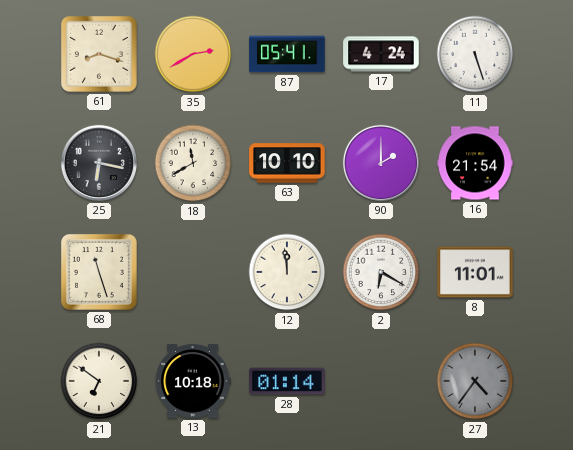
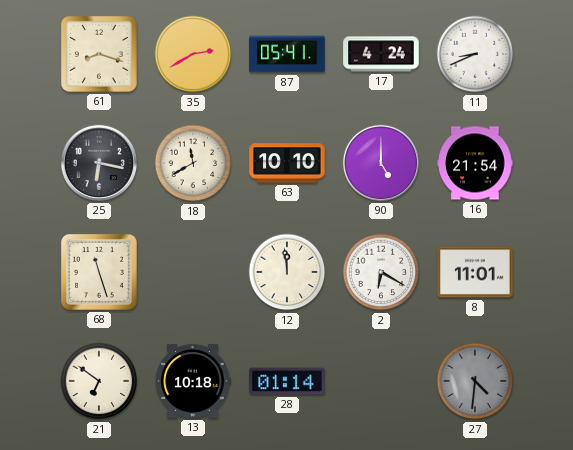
11: 5:27 -> 8:41 (475, 54)
90: 2:00 -> 5:00 (381, 163)
27: 4:36 -> 4:31 (475, 381)
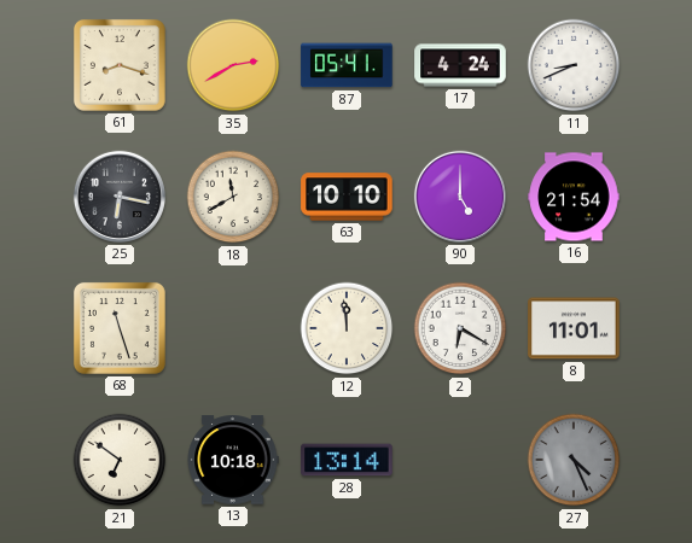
28: 01:14 -> 13:14 (347, 460)
27: 4:31 -> 4:26 (574, 460)
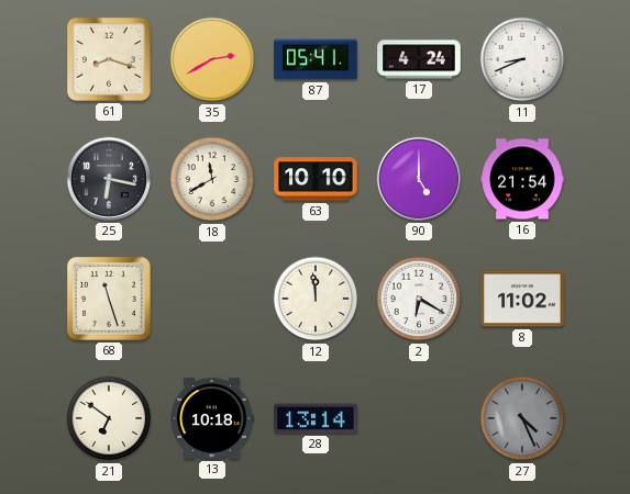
8: 11:01 -> 11:02 (522, 299)
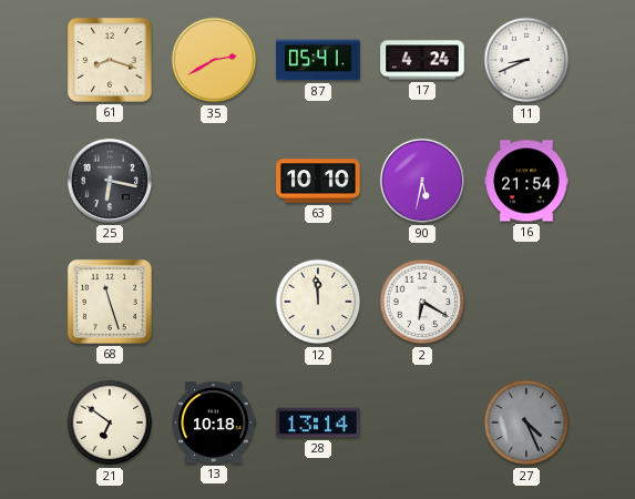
18: 11:40 -> none (212, 179)
90: 5:00 -> 5:32 (422, 181)
8: 11:02 -> none (522, 299)
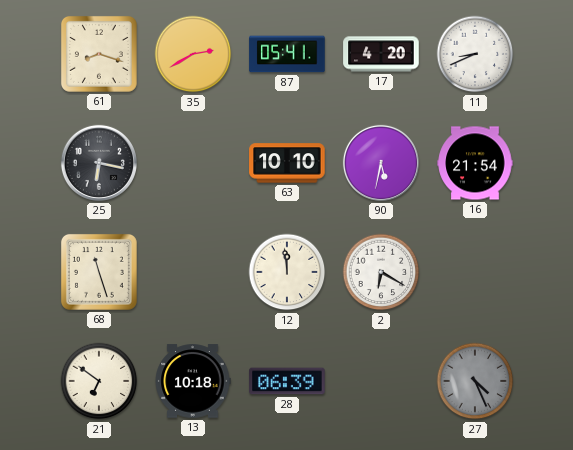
17: 4:24 -> 4:20 (381, 54)
28: 13:14 -> 06:39 (287, 381)
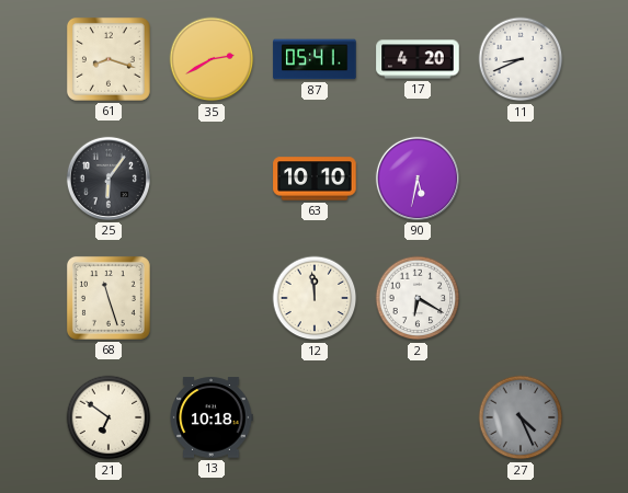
25: 6:17 -> 6:06 (109, 179)
16: 21:54 -> none (475, 163)
28: 06:39 -> none (287, 381)
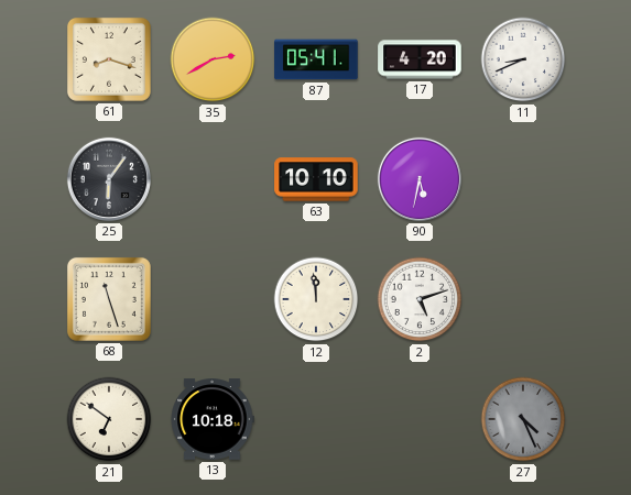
2: 6:20 -> 5:12 (420, 299)
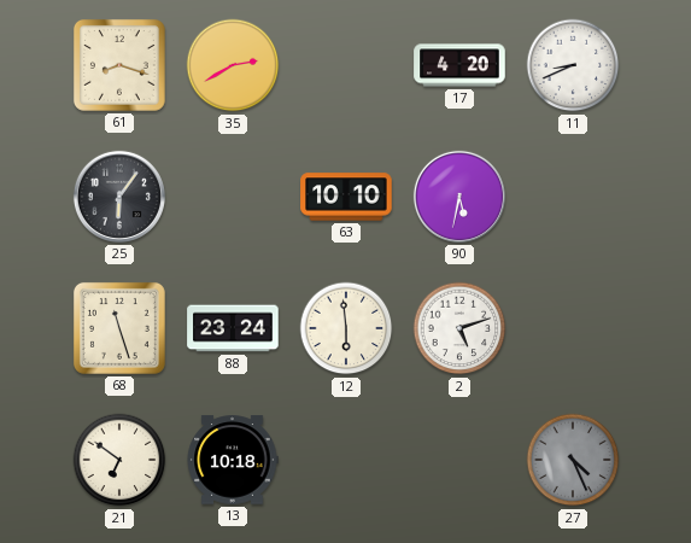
87: 05:41 -> none (316, 59)
88: none -> 23:24 (233, 328)
12: 11:59 -> 5:59 (346, 328)
